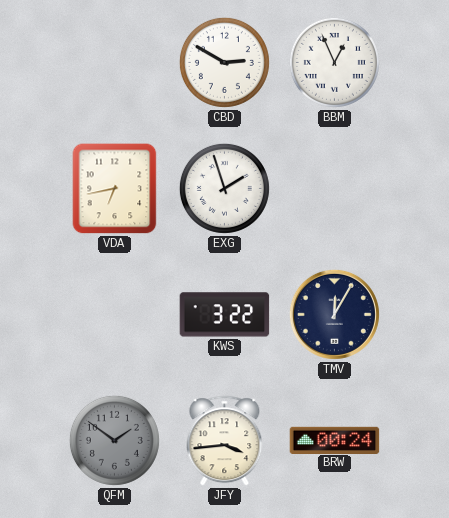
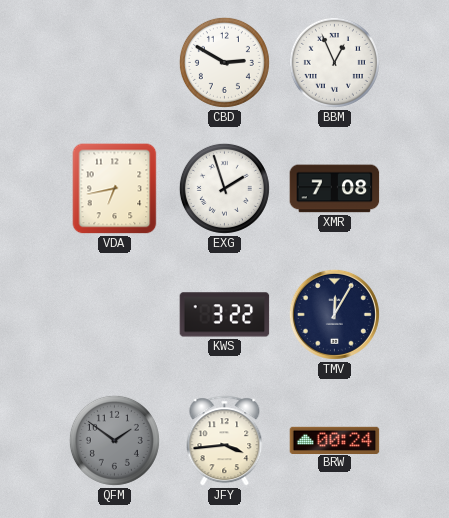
XMR: none -> 7:08 (335, 189)
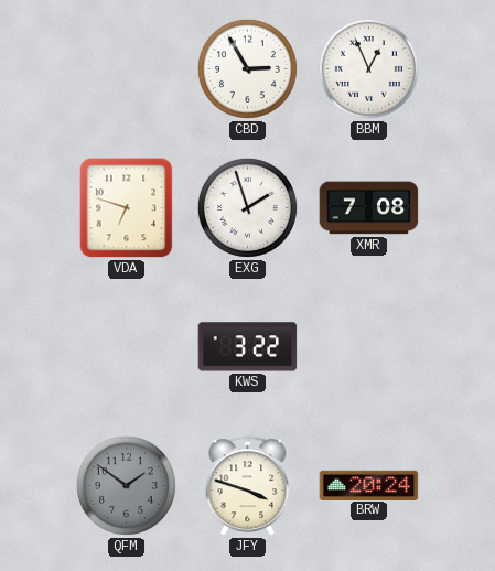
CBD: 2:50 -> 2:55 (247, 68)
VDA: 6:43 -> 6:48 (127, 208)
TMV: 12:05 -> none (334, 314)
JFY: 3:44 -> 3:48 (248, 486)
BRW: 00:24 -> 20:24 (369, 485)
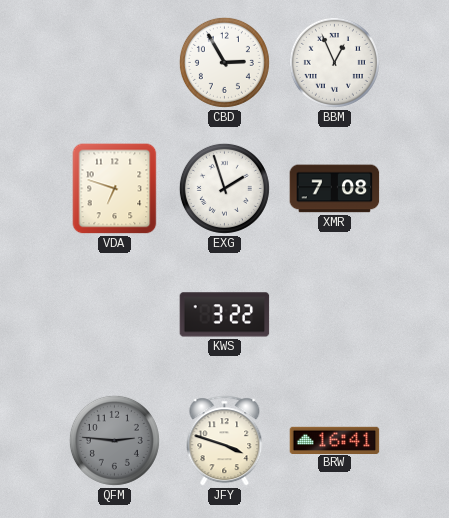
QFM: 1:51 -> 2:46 (114, 440)
BRW: 20:24 -> 16:41 (335, 440)
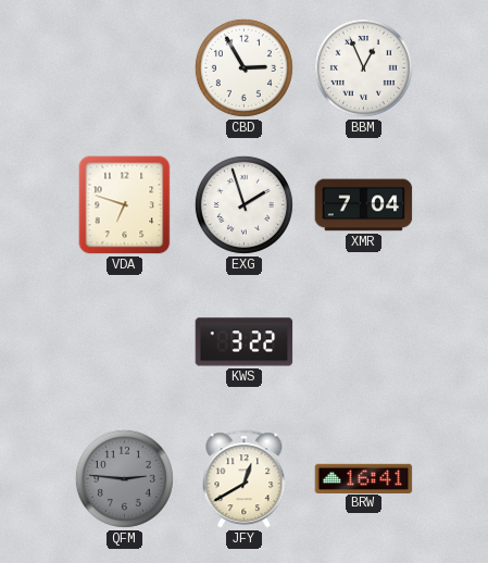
XMR: 7:08 -> 7:04 (364, 205)
JFY: 3:48 -> 12:40 (245, 479)
